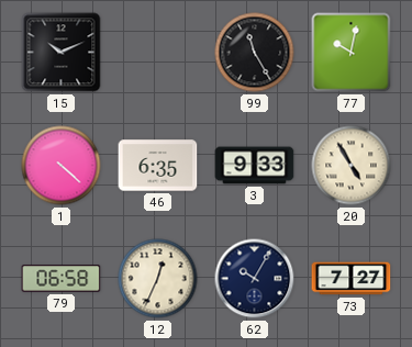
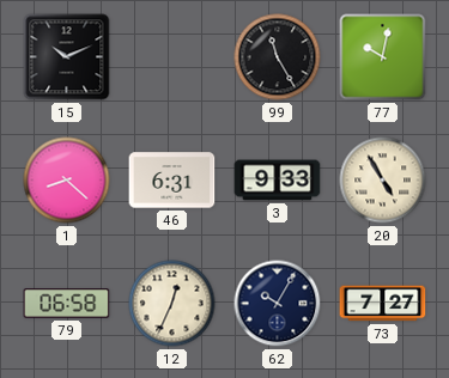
1: 4:22 -> 8:22 (67, 181)
46: 6:35 -> 6:31 (172, 181)
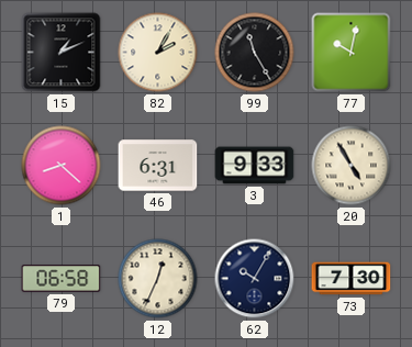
15: 10:11 -> 1:11 (62, 53)
82: none -> 2:05 (158, 53)
73: 7:27 -> 7:30 (352, 279)
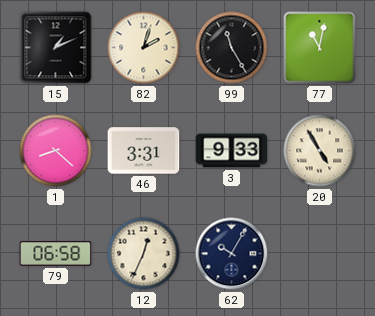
82: 2:05 -> 2:03 (144, 48)
77: 10:02 -> 11:02 (320, 48)
46: 6:31 -> 3:31 (144, 151)
73: 7:30 -> none (352, 279)
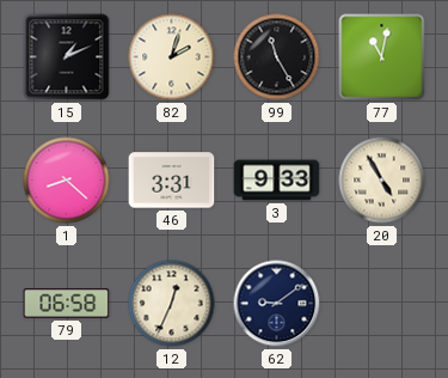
62: 10:05 -> 9:09 (277, 304)
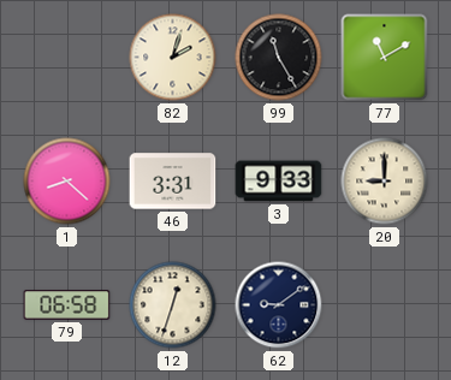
15: 1:11 -> none (67, 57)
77: 11:02 -> 11:10 (385, 58)
20: 4:55 -> 9:00 (385, 182)
12: 12:34 -> 12:33 (173, 305)
